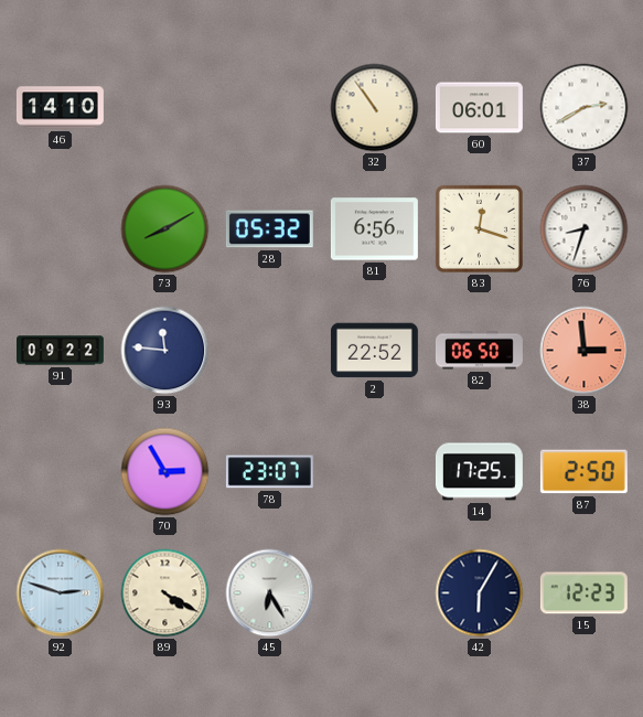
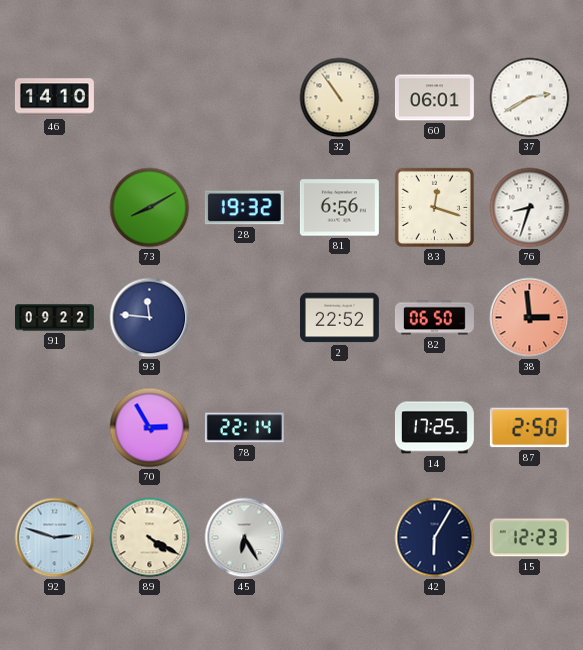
28: 05:32 -> 19:32 (244, 208)
78: 23:07 -> 22:14 (244, 428)
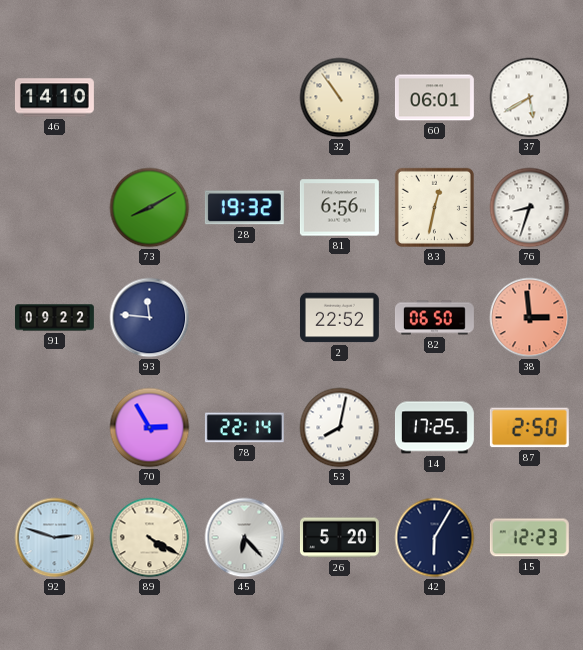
37: 2:40 -> 5:40 (530, 98)
83: 12:18 -> 12:32 (434, 207)
53: none -> 8:02 (340, 428)
45: 6:25 -> 6:23 (245, 538)
26: none -> 5:20 (339, 538)
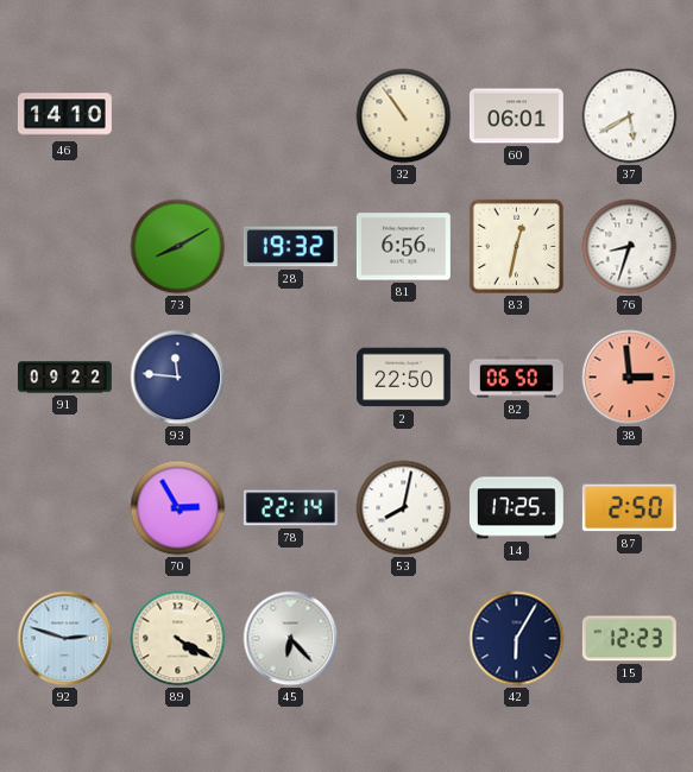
2: 22:52 -> 22:50 (403, 378)
26: 5:20 -> none (339, 538)
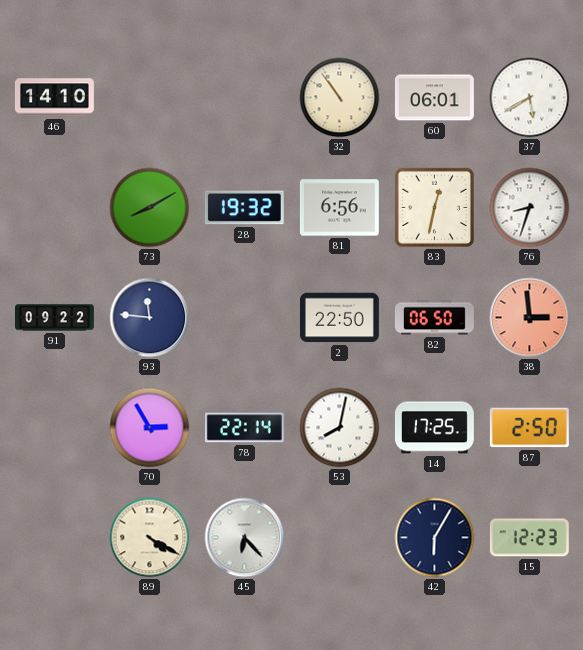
92: 2:48 -> none (65, 639)
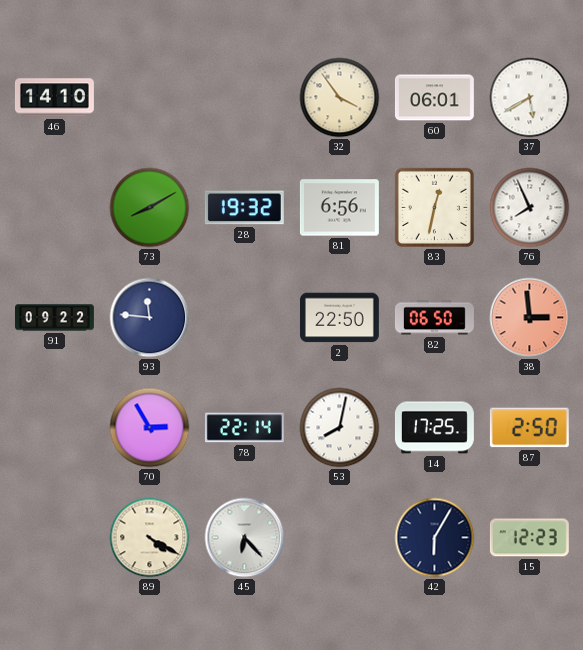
32: 10:54 -> 3:54 (340, 98)
76: 8:33 -> 7:56 (530, 208)
